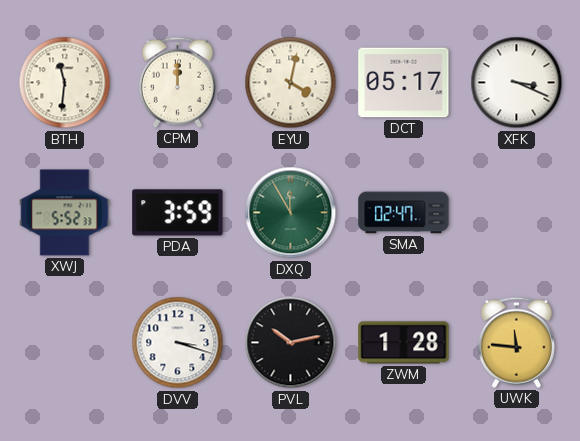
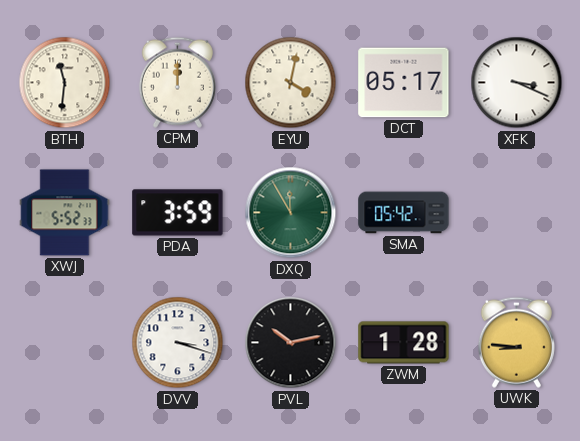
SMA: 02:47 -> 05:42 (404, 213)
UWK: 11:46 -> 8:46 (516, 342)
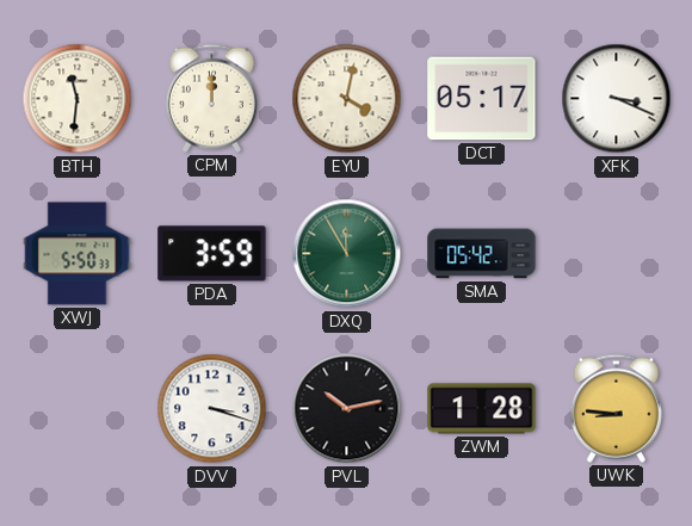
XWJ: 5:52 -> 5:50 (78, 254)
